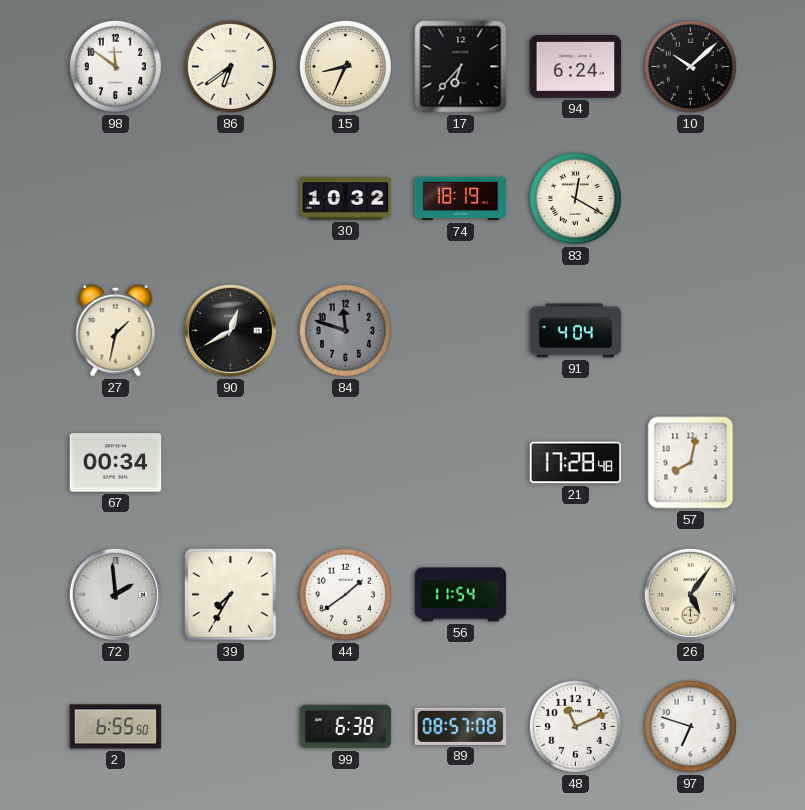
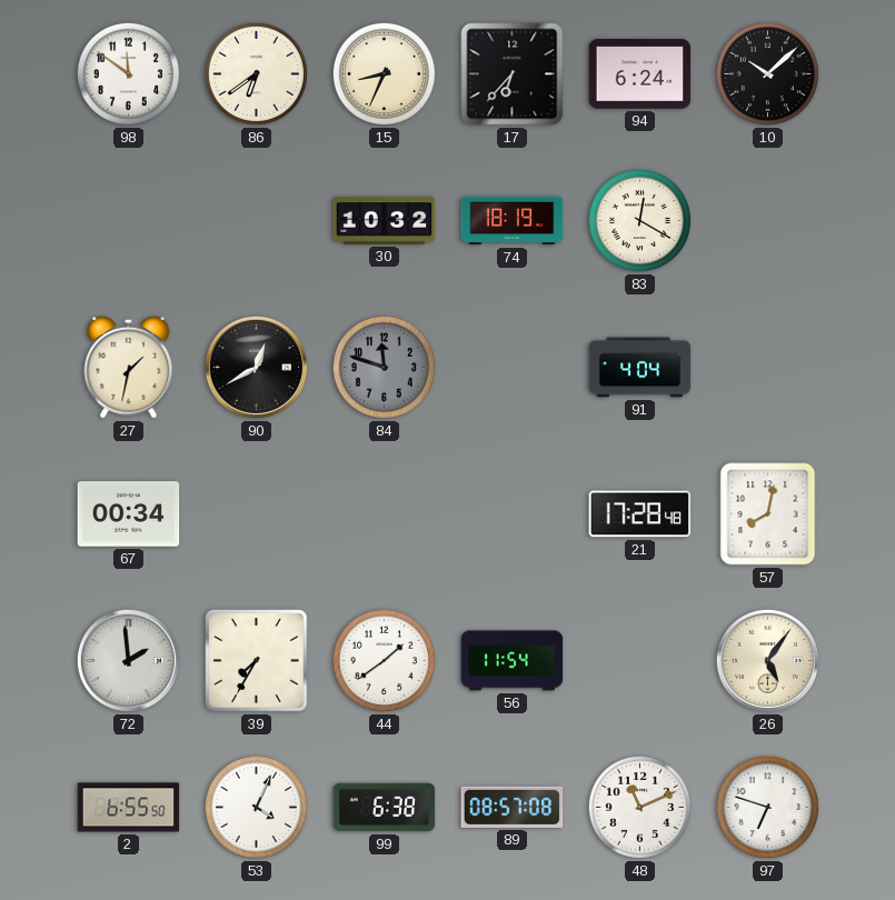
53: none -> 4:04 (256, 807)
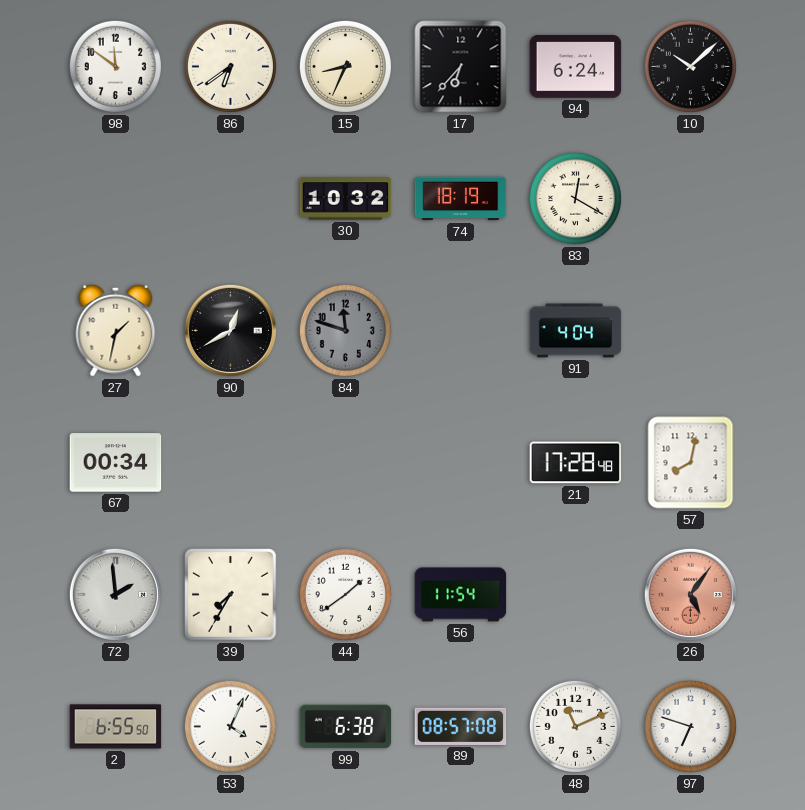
26 dial: cream -> salmon (690, 594)
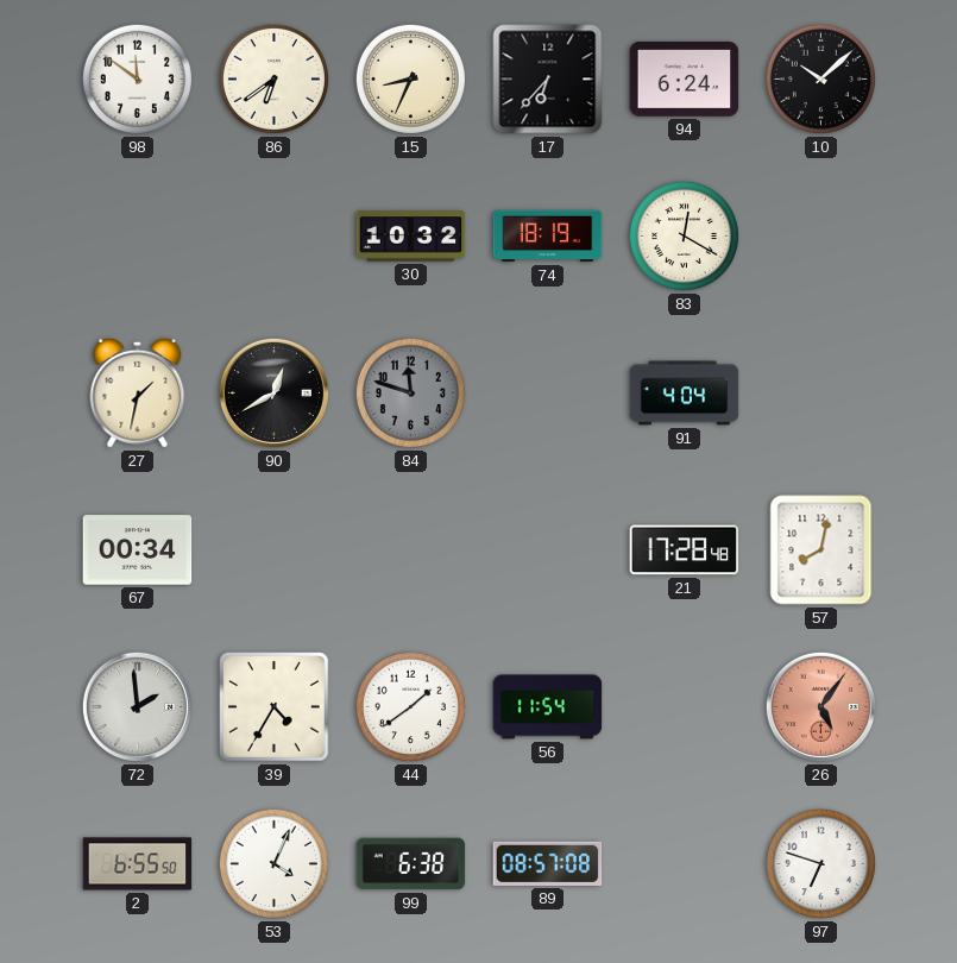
39: 7:35 -> 4:35 (275, 707)
48: 11:11 -> none (575, 726)
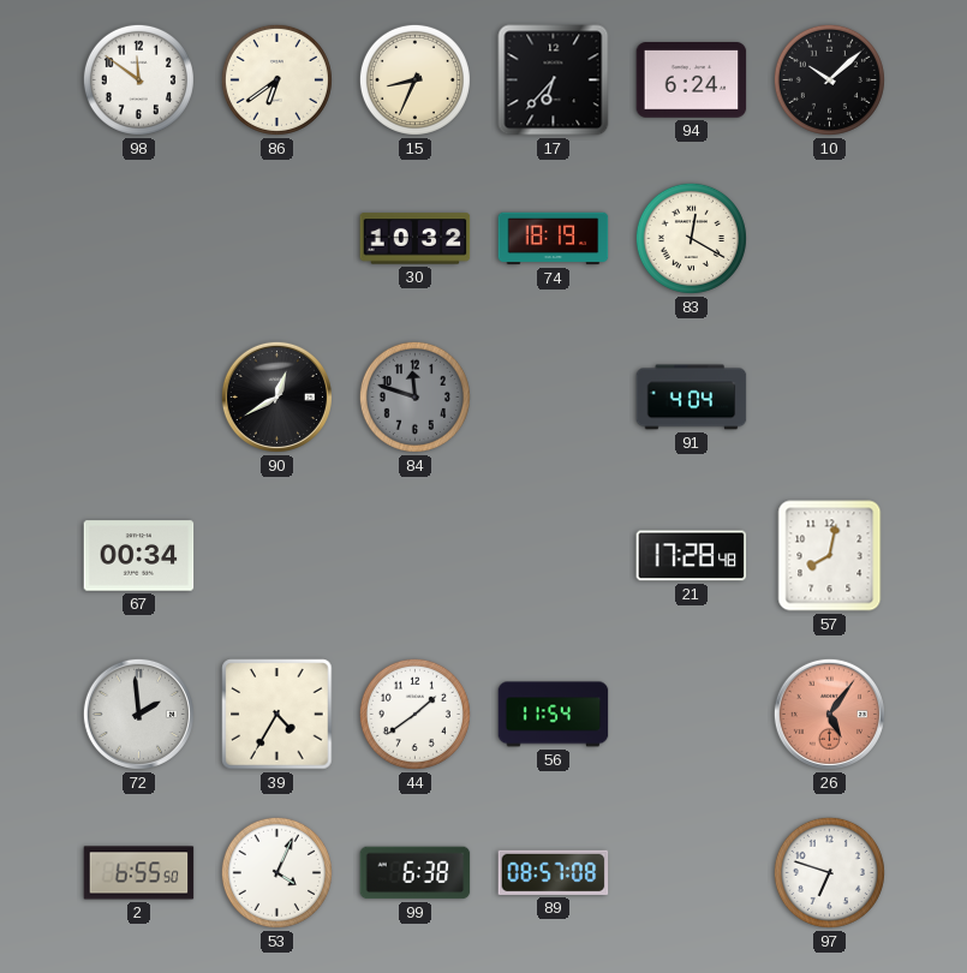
27: 1:32 -> none (138, 392)
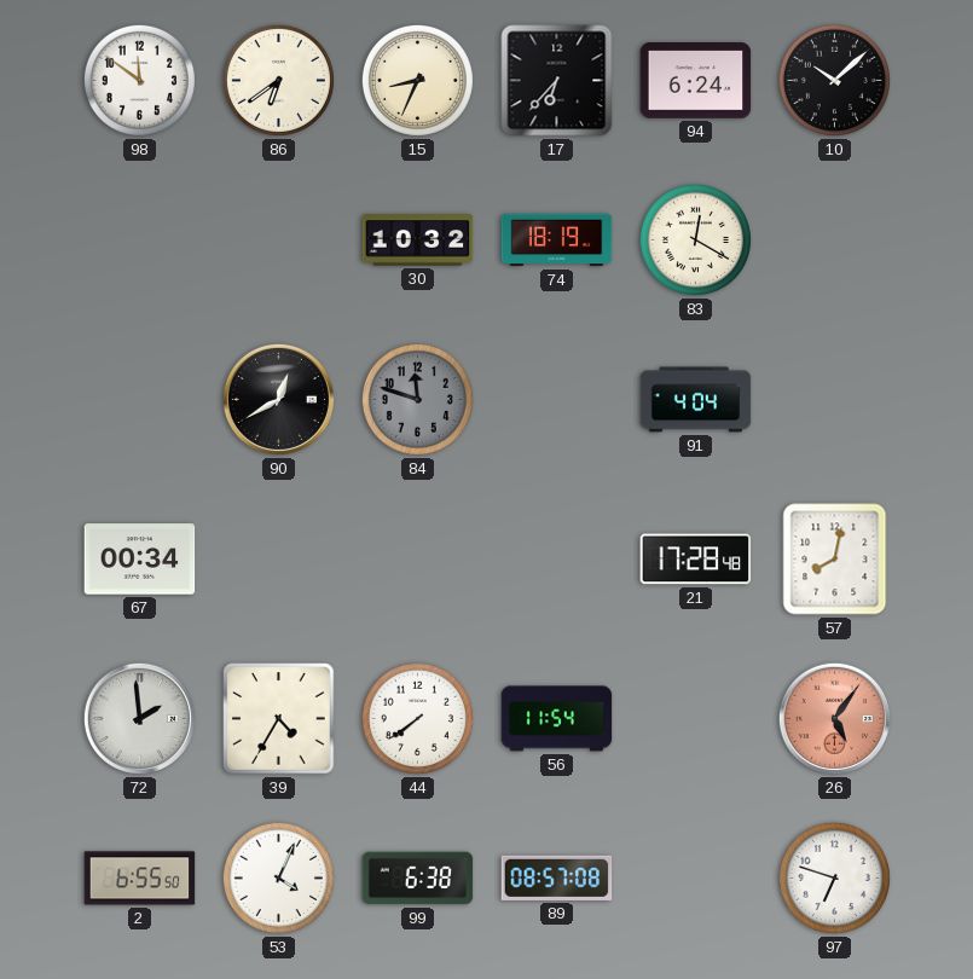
44: 1:39 -> 7:39 (417, 718)
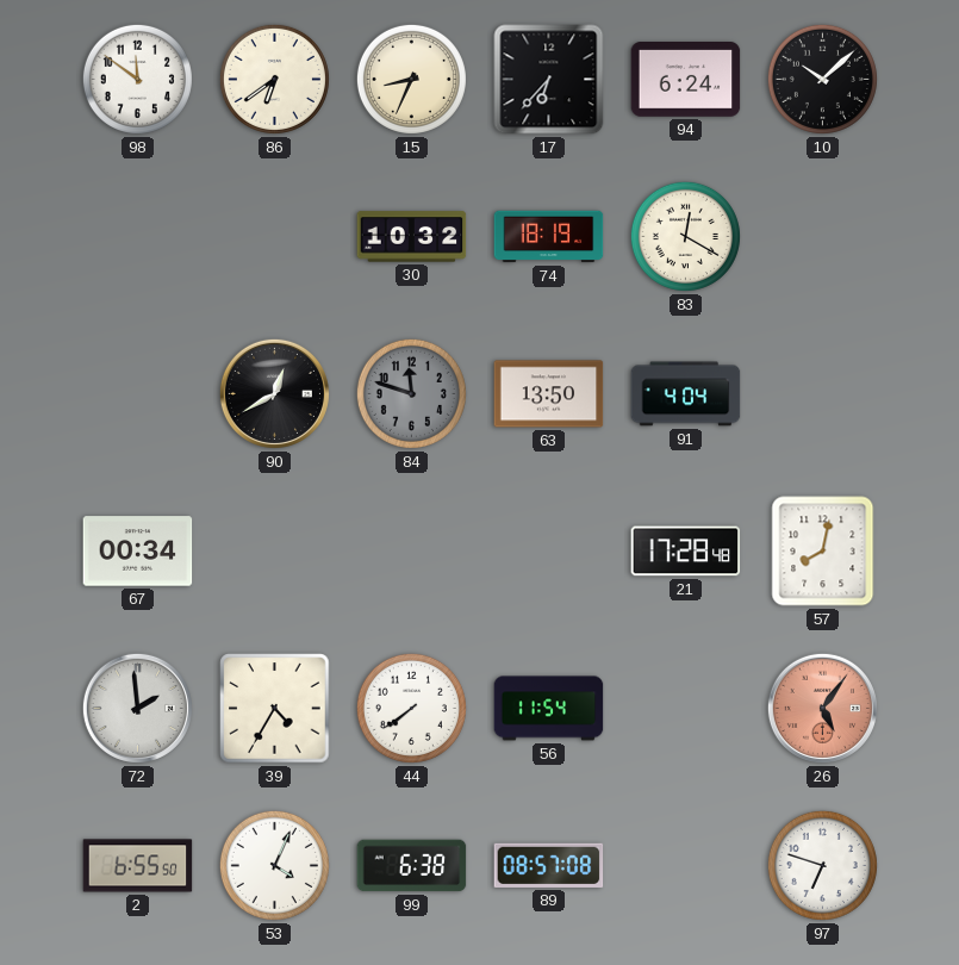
63: none -> 13:50 (549, 394)
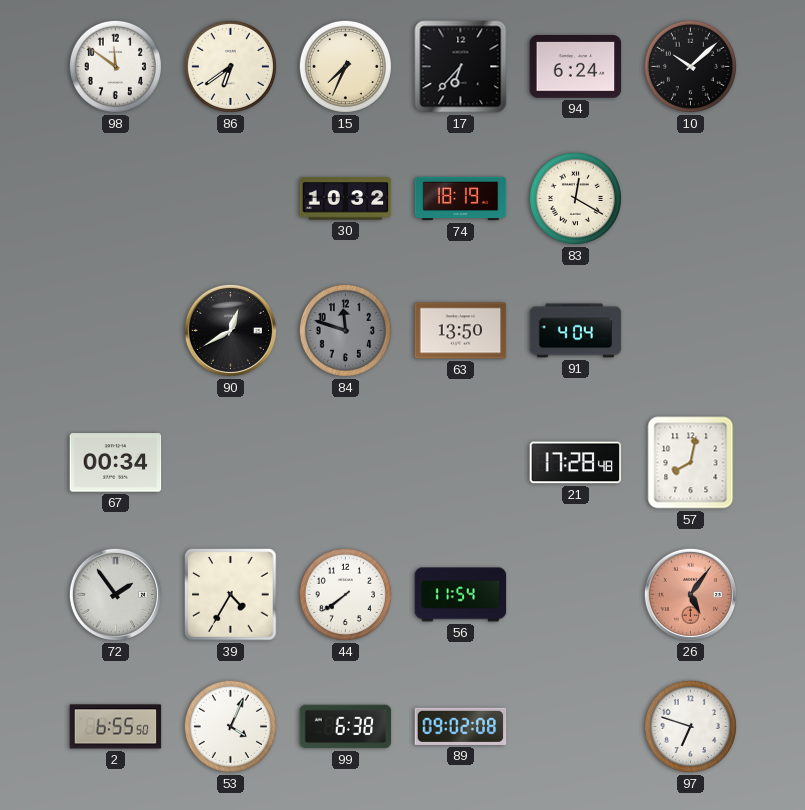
15: 8:34 -> 7:34 (345, 66)
72: 1:59 -> 1:54 (115, 594)
89: 08:57 -> 09:02 (461, 726)
